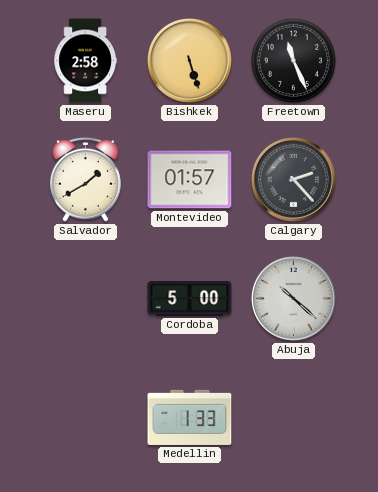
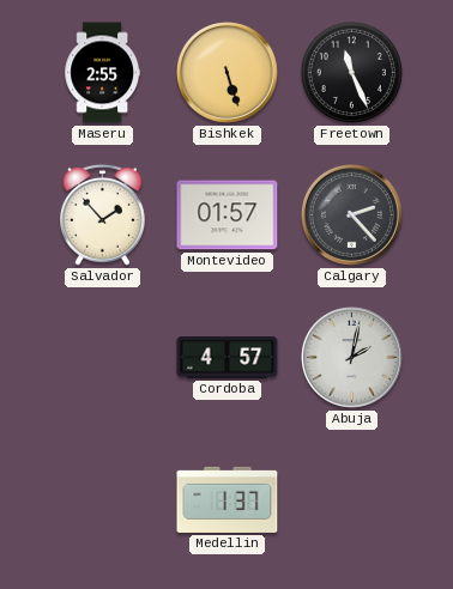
Maseru: 2:58 -> 2:55 (102, 73)
Salvador: 1:40 -> 1:53 (103, 214)
Cordoba: 5:00 -> 4:57 (228, 358)
Abuja: 10:22 -> 2:02 (351, 357)
Medellin: 1:33 -> 1:37 (228, 499)
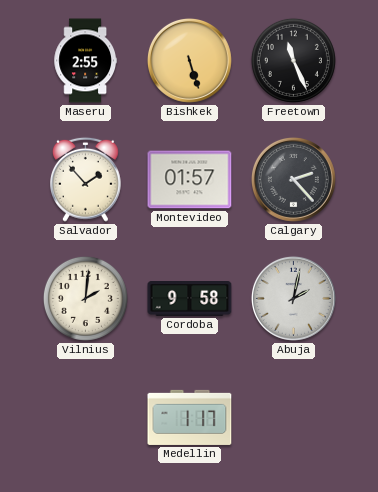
Vilnius: none -> 2:01 (85, 298)
Cordoba: 4:57 -> 9:58 (190, 299)
Medellin: 1:37 -> 1:17 (190, 417)
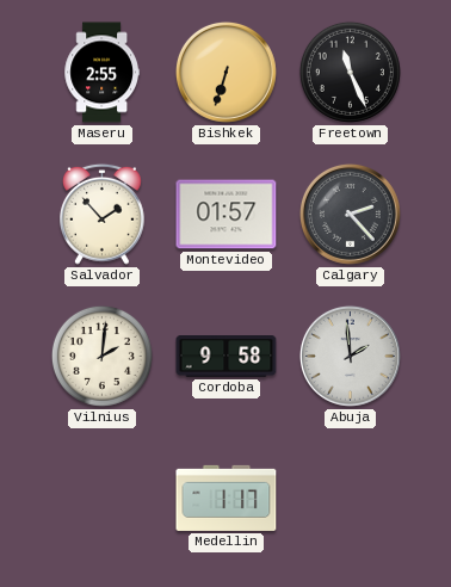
Bishkek: 5:27 -> 6:33 (225, 72)
Abuja: 2:02 -> 1:59 (350, 356)
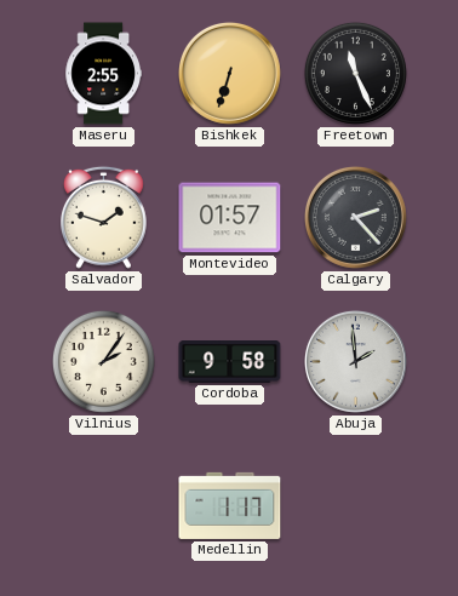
Salvador: 1:53 -> 1:48 (104, 217)
Vilnius: 2:01 -> 2:06 (103, 361)
